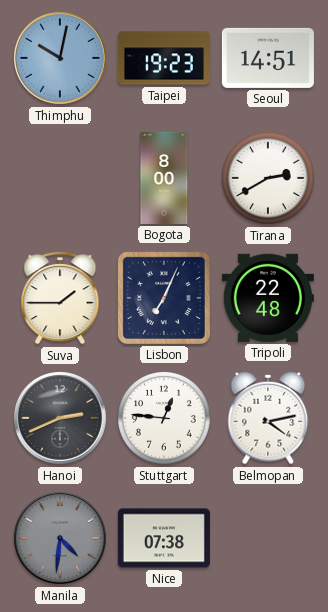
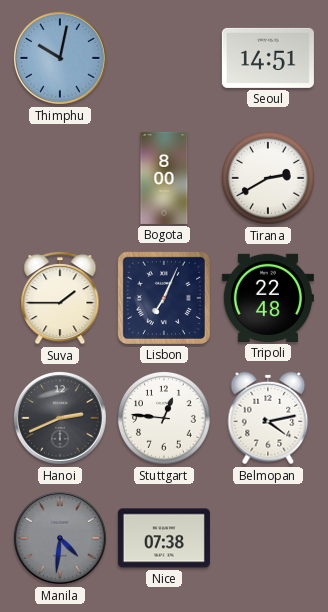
Taipei: 19:23 -> none (164, 58)
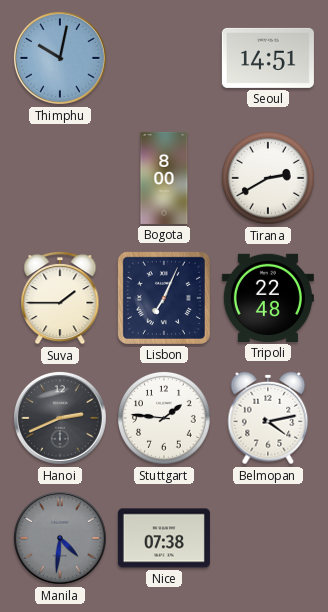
Stuttgart: 12:46 -> 1:46 (165, 419)
